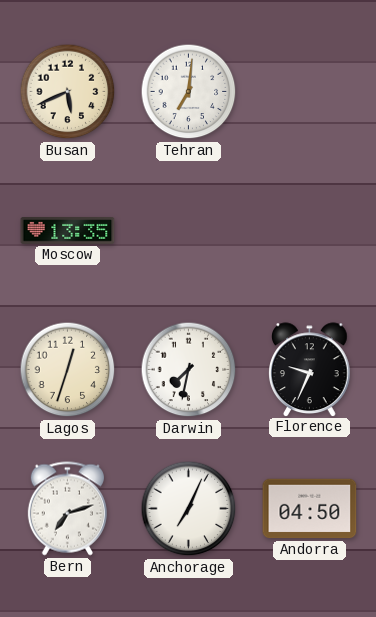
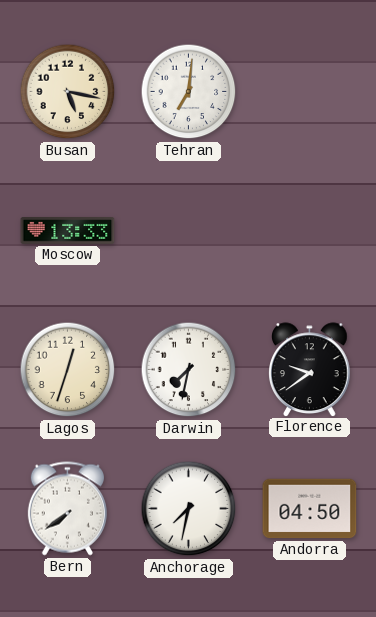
Busan: 5:41 -> 5:17 (68, 92)
Moscow: 13:35 -> 13:33 (68, 231)
Florence: 9:34 -> 9:39 (310, 369)
Bern: 7:12 -> 7:39 (67, 509)
Anchorage: 7:04 -> 7:32 (189, 509)
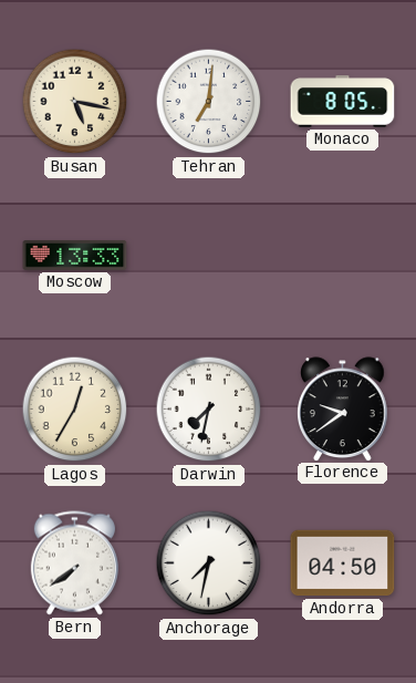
Monaco: none -> 8:05 (343, 102)
Lagos: 12:33 -> 12:35 (75, 410)
